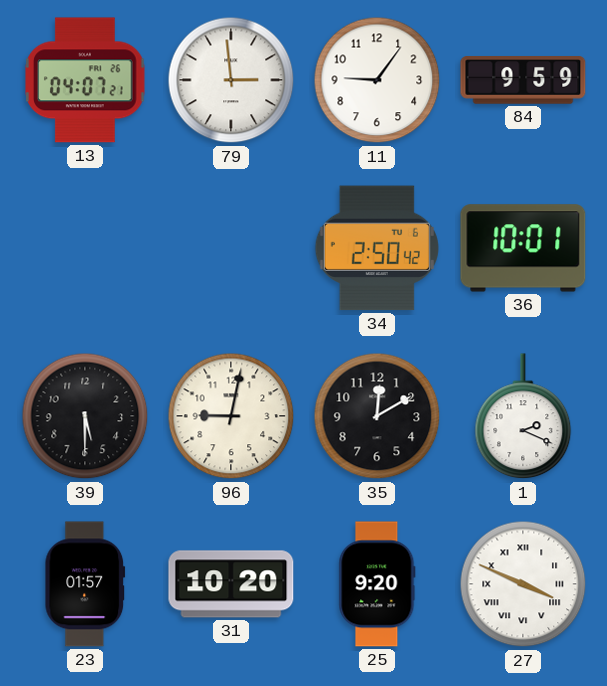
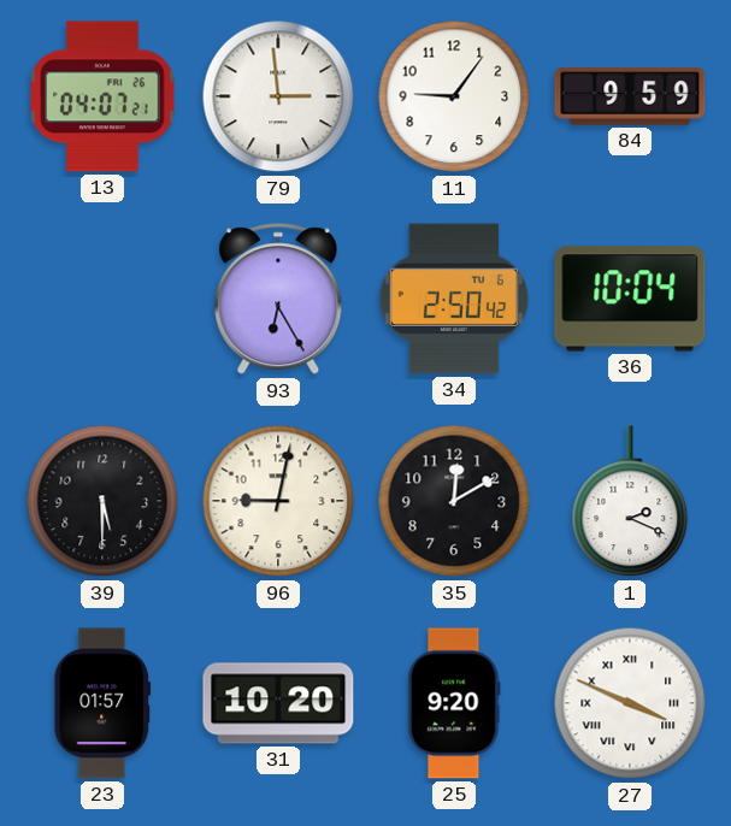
93: none -> 6:25 (278, 300)
36: 10:01 -> 10:04 (630, 299)
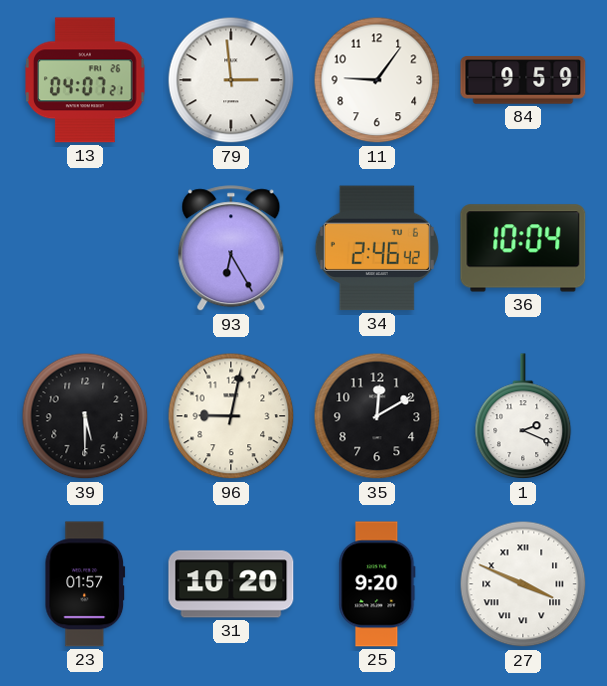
34: 2:50 -> 2:46 (377, 248)
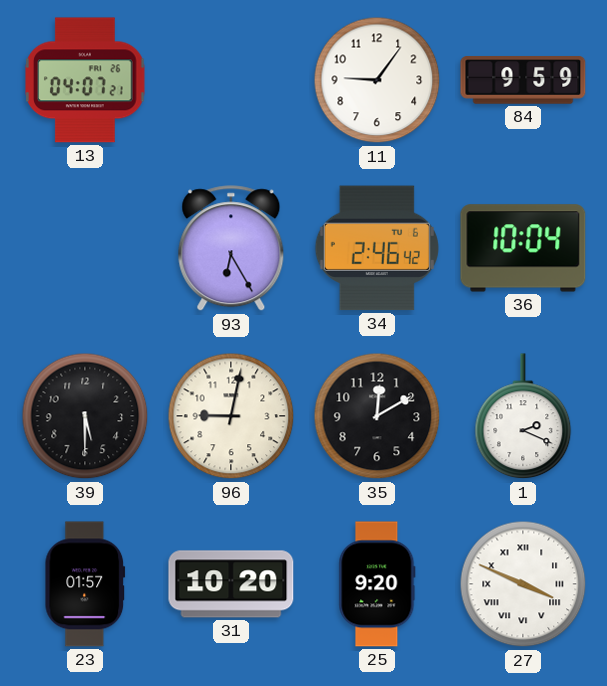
79: 2:59 -> none (231, 80)
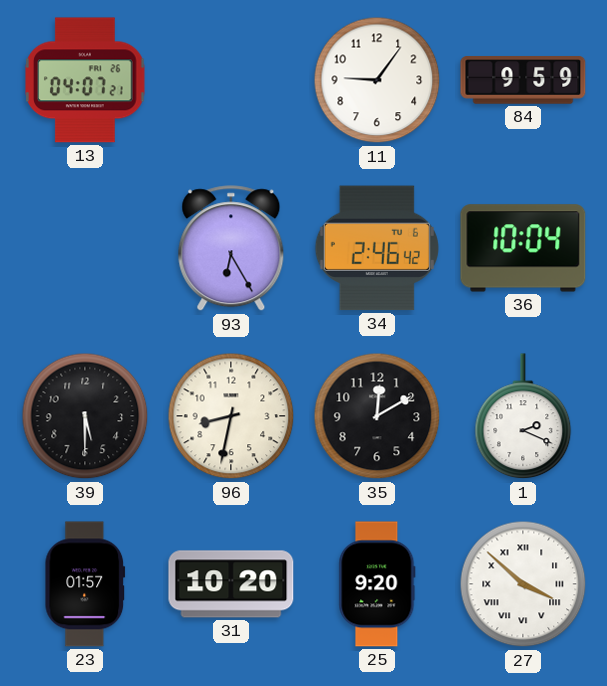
96: 9:02 -> 8:32 (231, 416)
27: 3:49 -> 3:52 (523, 584)
